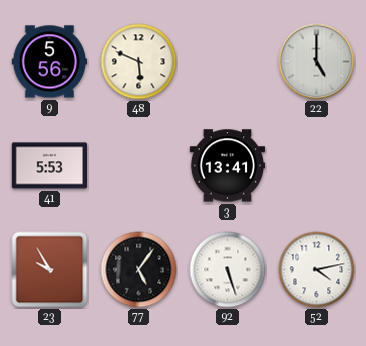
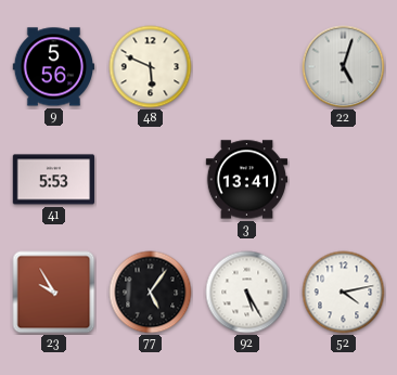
22: 5:00 -> 5:03 (344, 67)
92: 5:27 -> 5:25 (247, 293)
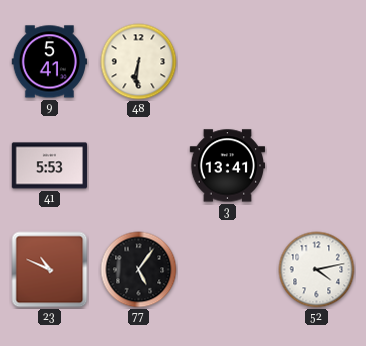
9: 5:56 -> 5:41 (50, 62)
48: 5:49 -> 6:31 (139, 62)
22: 5:03 -> none (344, 67)
23: 9:55 -> 10:49 (50, 270)
92: 5:25 -> none (247, 293)
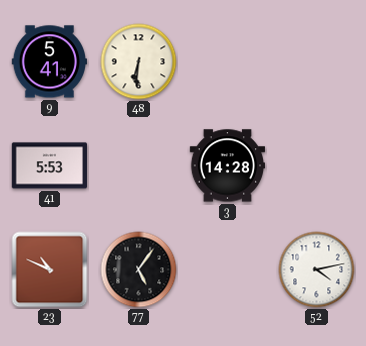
3: 13:41 -> 14:28 (228, 166)
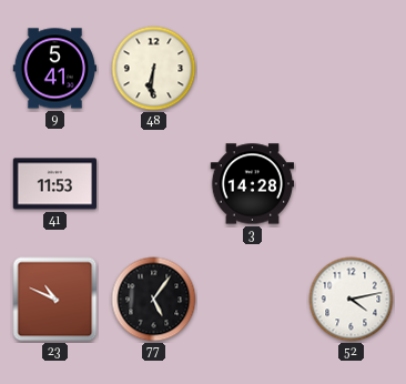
41: 5:53 -> 11:53 (55, 184)
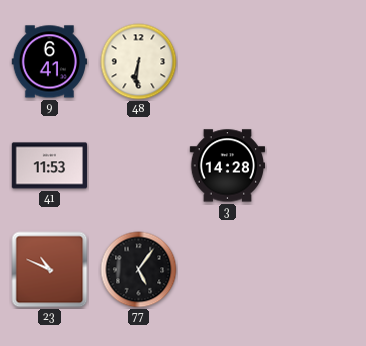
9: 5:41 -> 6:41 (50, 62)
52: 4:13 -> none (352, 300)
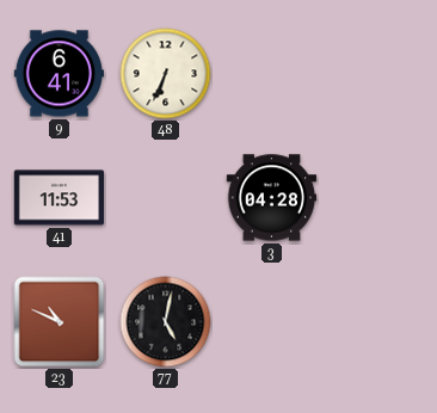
48: 6:31 -> 6:34 (166, 74)
3: 14:28 -> 04:28 (272, 198)
77: 5:06 -> 5:02 (166, 322)
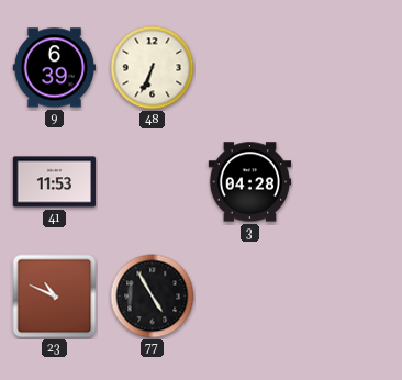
9: 6:41 -> 6:39 (55, 68)
77: 5:02 -> 4:55 (153, 297)
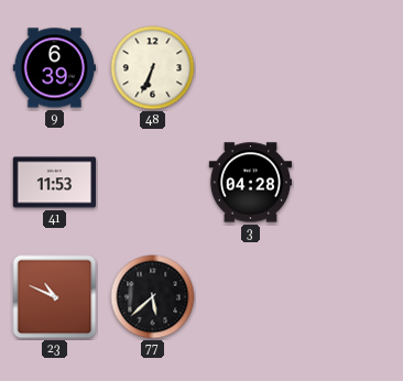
77: 4:55 -> 5:38 (153, 297)
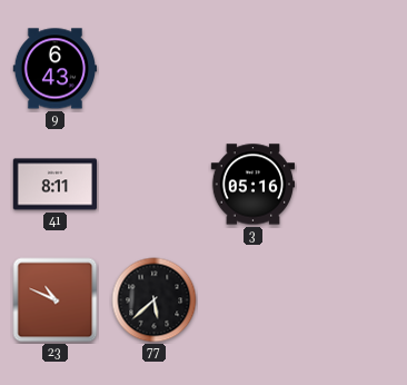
9: 6:39 -> 6:43 (56, 69)
48: 6:34 -> none (153, 68)
41: 11:53 -> 8:11 (56, 185)
3: 04:28 -> 05:16 (254, 185)
